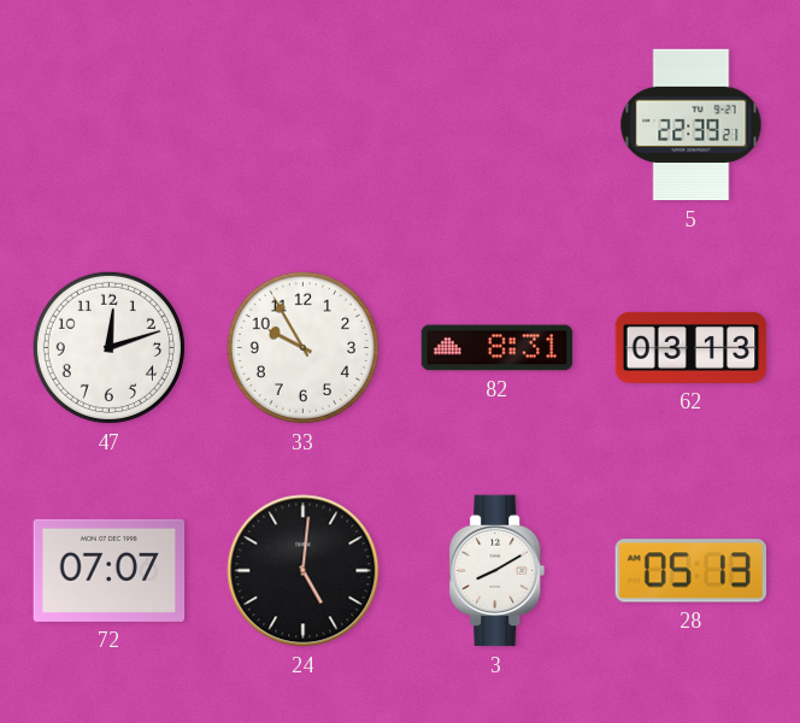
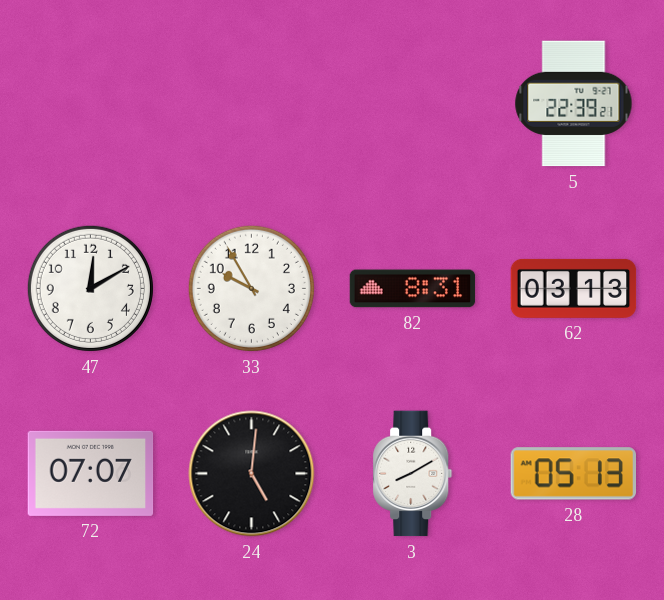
47: 12:12 -> 12:10 (90, 288)
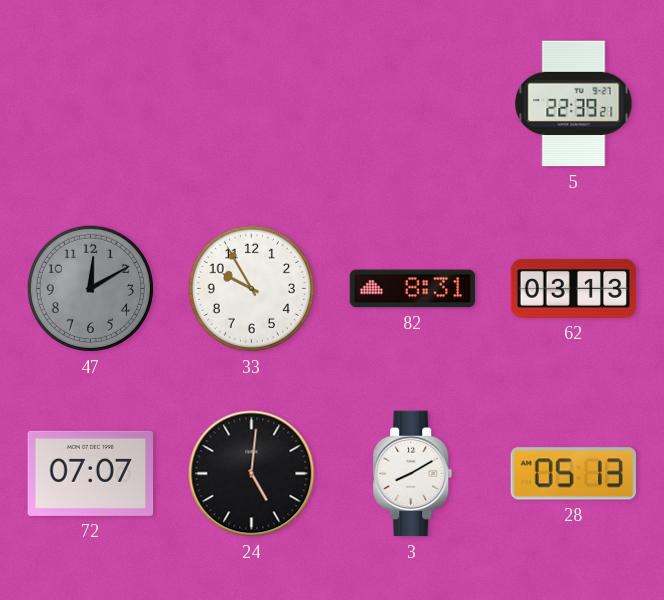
47 dial: white -> grey (90, 288)
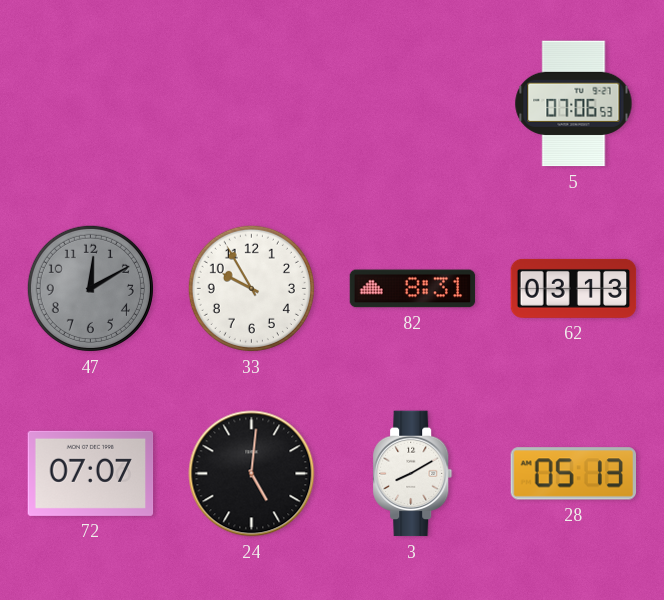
5: 22:39 -> 07:06 (574, 104)
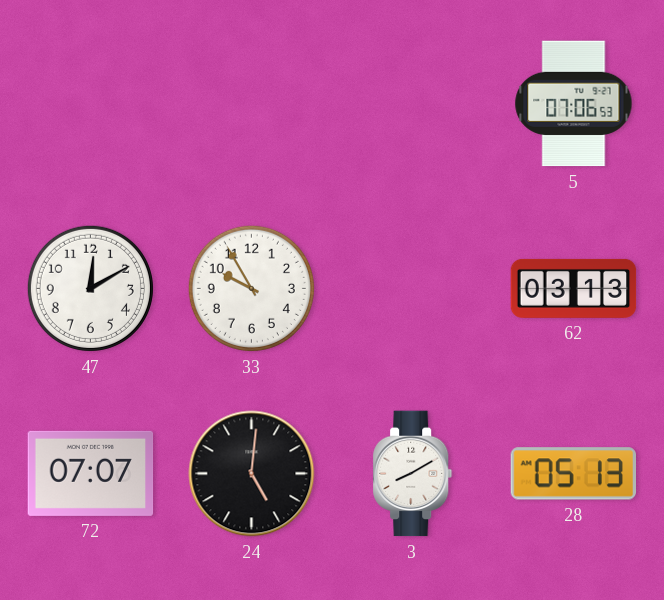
47 dial: grey -> white (90, 288)
82: 8:31 -> none (413, 289)
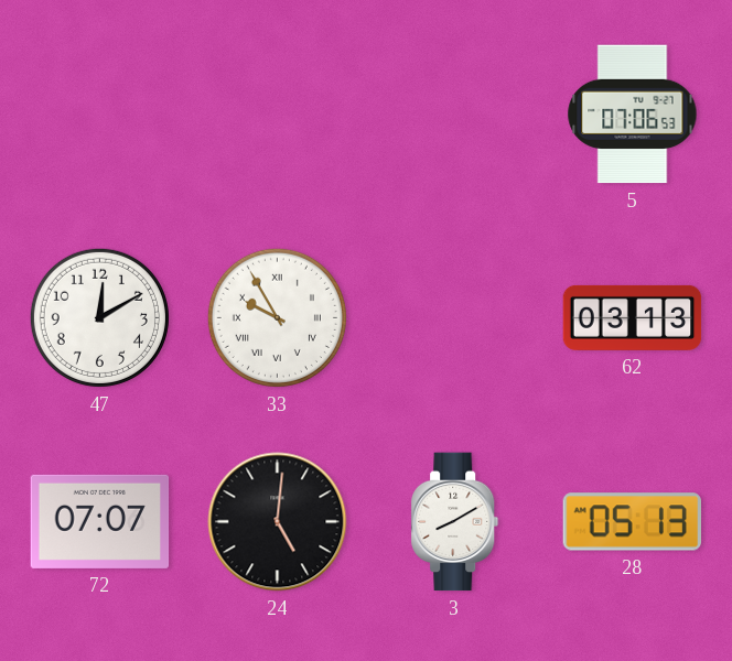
33 numerals: Arabic -> Roman (277, 317)
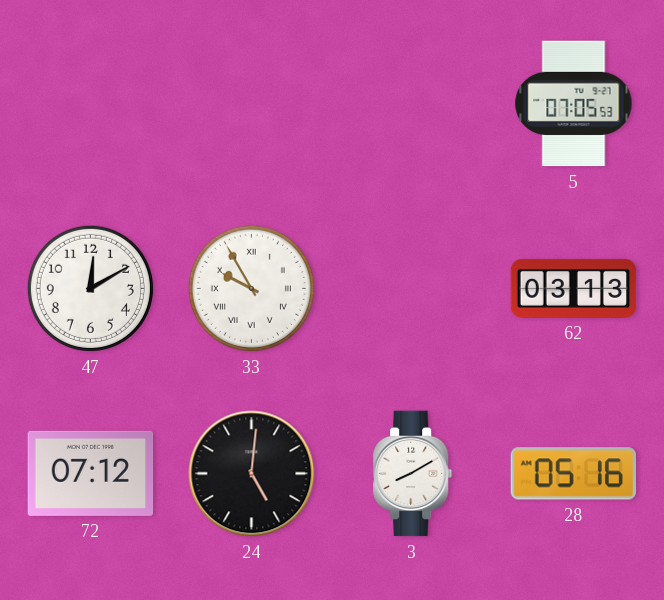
5: 07:06 -> 07:05 (574, 104)
72: 07:07 -> 07:12 (91, 473)
28: 05:13 -> 05:16 (573, 474)
